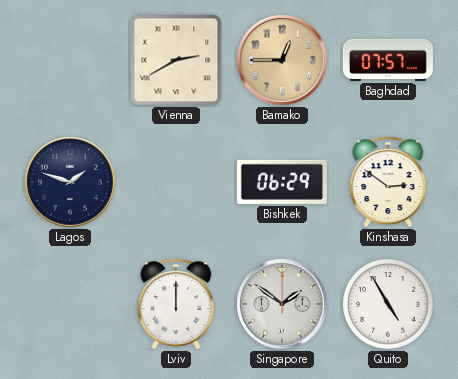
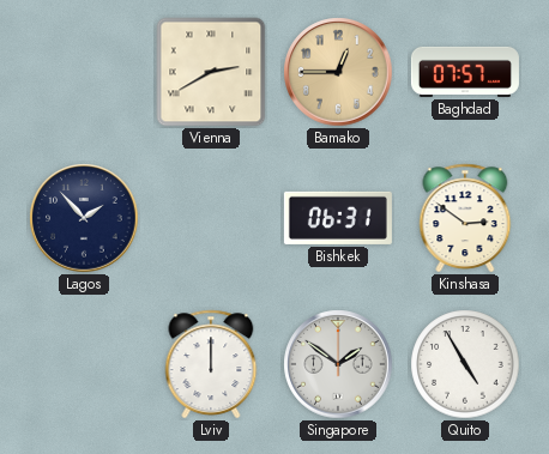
Lagos: 1:48 -> 1:53 (84, 218)
Bishkek: 06:29 -> 06:31 (338, 218)
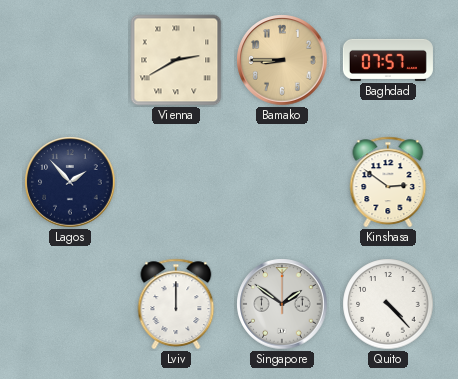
Bamako: 12:45 -> 8:45 (282, 60)
Bishkek: 06:31 -> none (338, 218)
Quito: 4:55 -> 4:23 (388, 304)
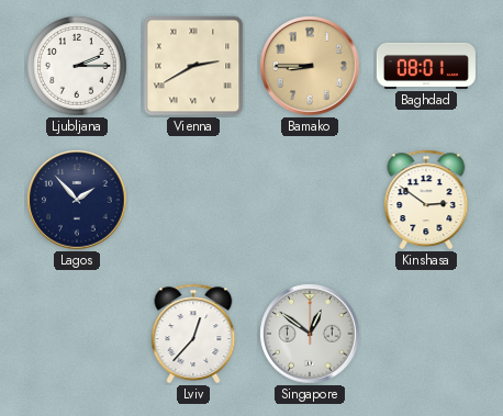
Ljubljana: none -> 2:15 (77, 66)
Baghdad: 07:57 -> 08:01 (426, 66)
Lviv: 12:00 -> 12:37 (193, 334)
Singapore: 1:51 -> 12:51 (310, 334)
Quito: 4:23 -> none (388, 304)
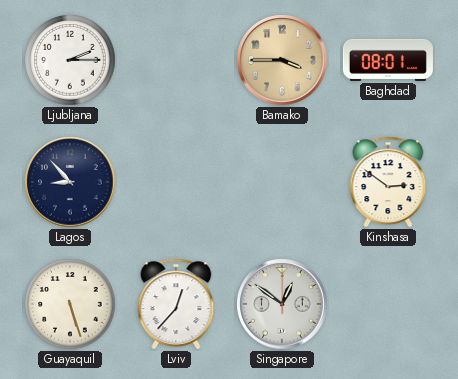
Vienna: 2:40 -> none (193, 66)
Bamako: 8:45 -> 3:45 (282, 60)
Lagos: 1:53 -> 8:53 (70, 182)
Guayaquil: none -> 5:27 (70, 304)
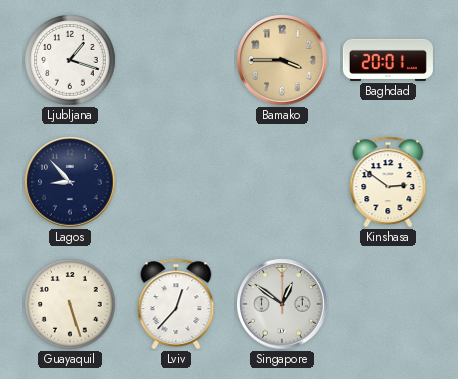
Ljubljana: 2:15 -> 1:18 (70, 60)
Baghdad: 08:01 -> 20:01 (388, 60)
